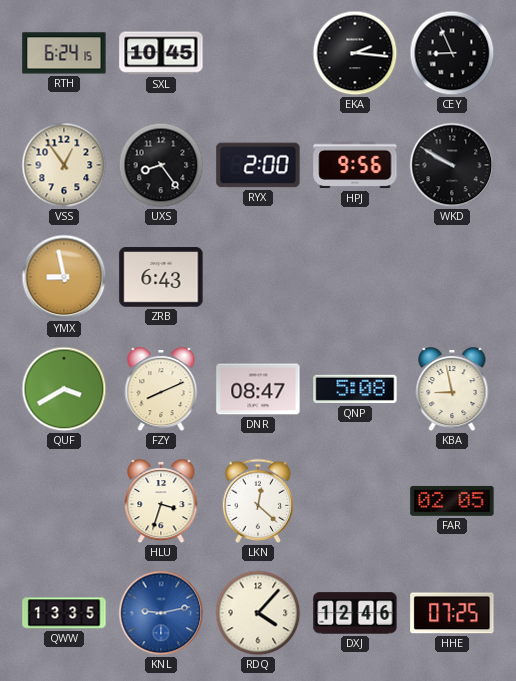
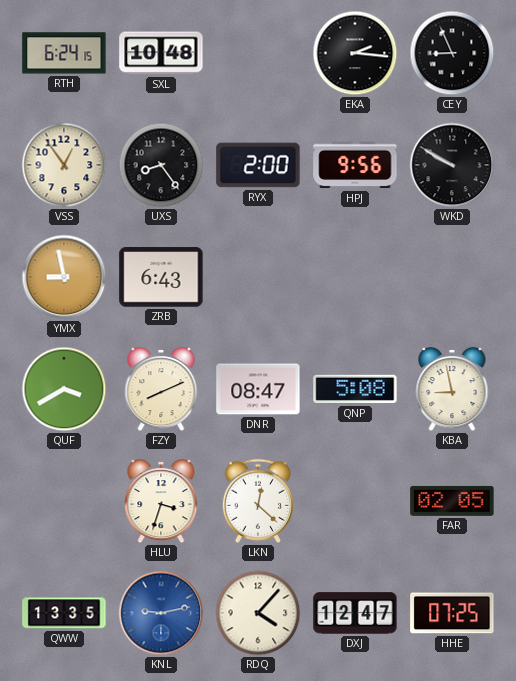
SXL: 10:45 -> 10:48 (161, 53)
DXJ: 12:46 -> 12:47 (355, 613)
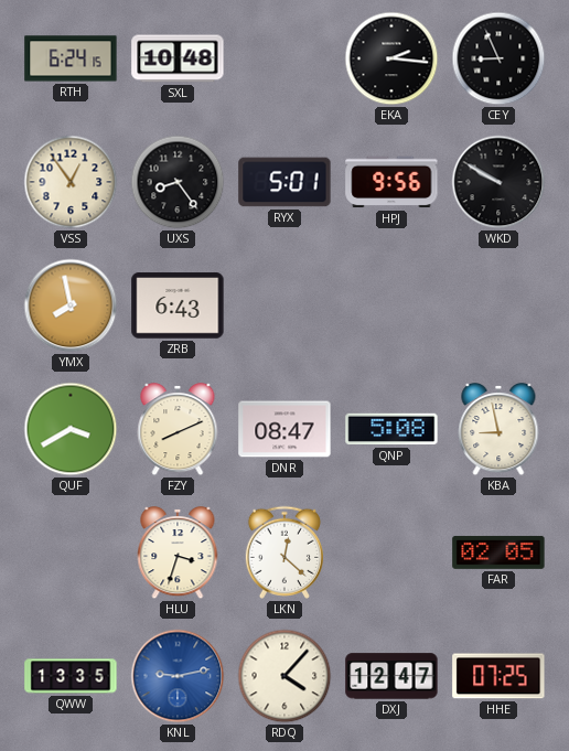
RYX: 2:00 -> 5:01 (284, 182)
YMX: 8:58 -> 7:58 (71, 305)
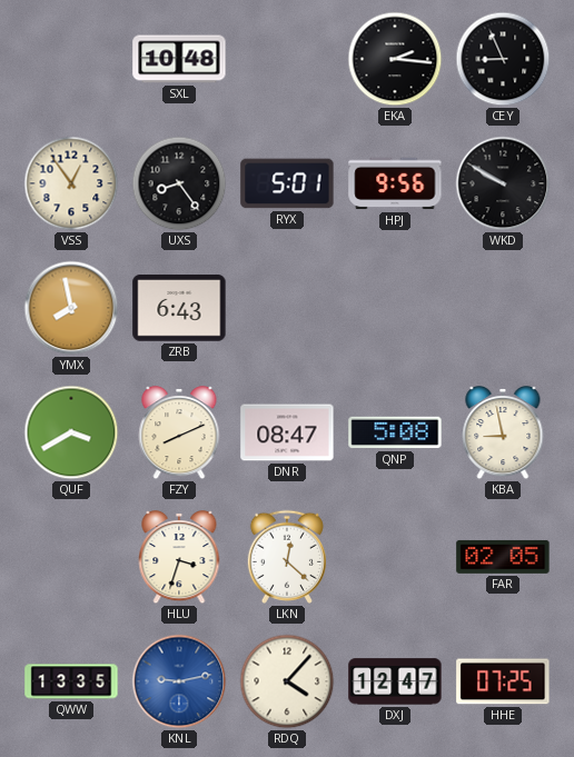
RTH: 6:24 -> none (71, 58)
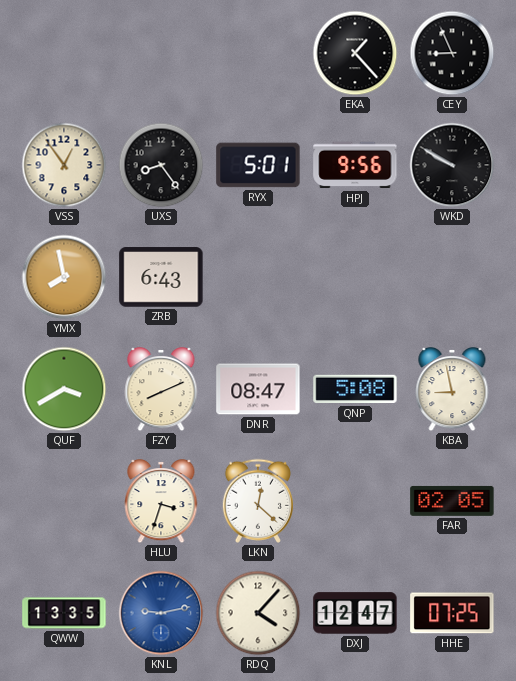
SXL: 10:48 -> none (179, 59)
EKA: 2:16 -> 1:23 (355, 53)
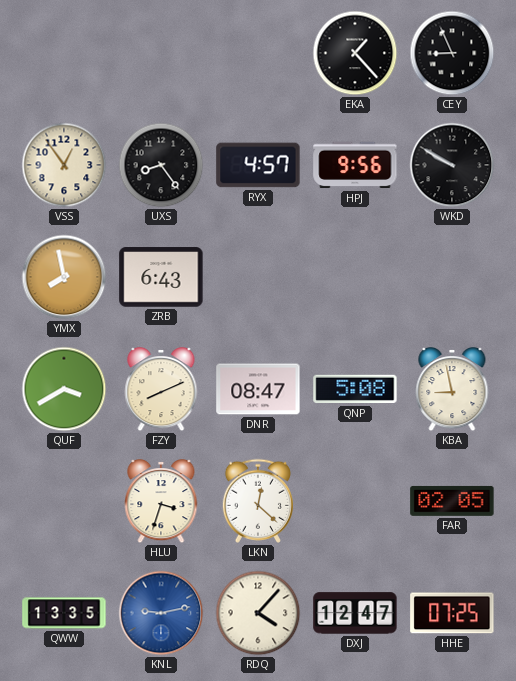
RYX: 5:01 -> 4:57 (258, 165)
